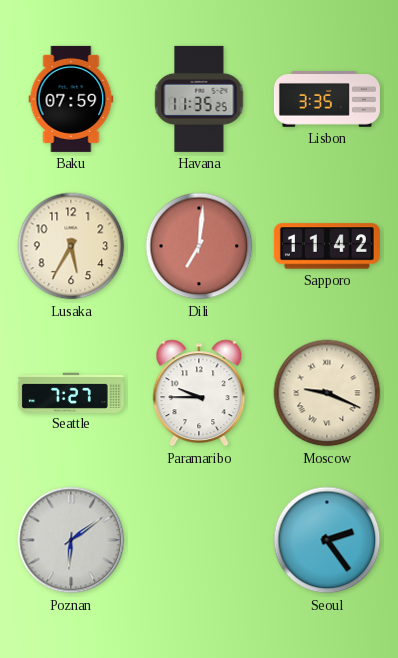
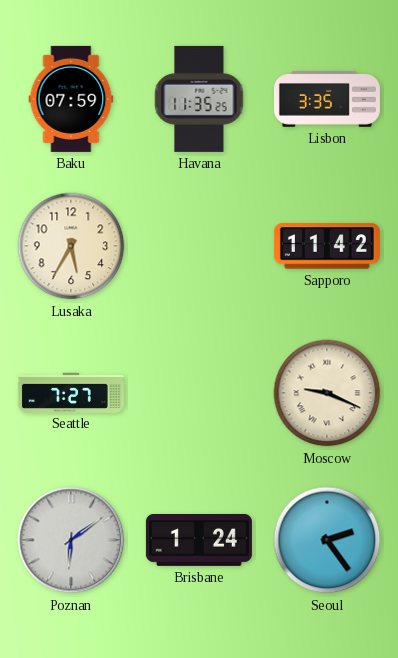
Dili: 7:01 -> none (199, 246)
Paramaribo: 9:45 -> none (199, 393)
Brisbane: none -> 1:24 (199, 540)
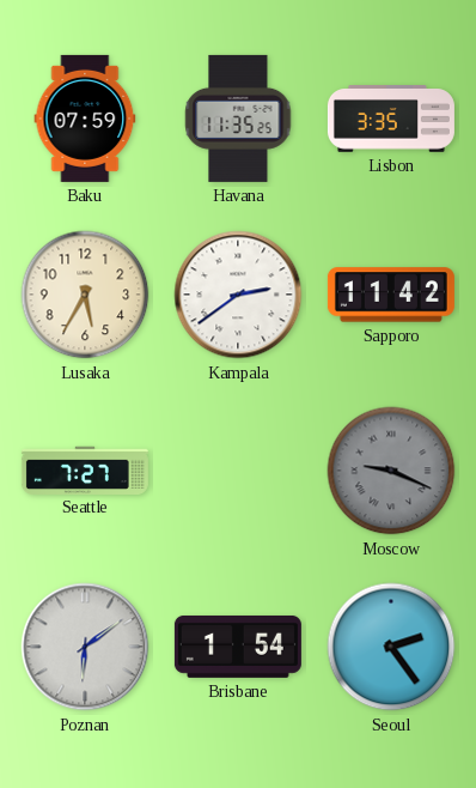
Kampala: none -> 2:39 (238, 295)
Moscow dial: cream -> grey (391, 471)
Brisbane: 1:24 -> 1:54 (238, 647)
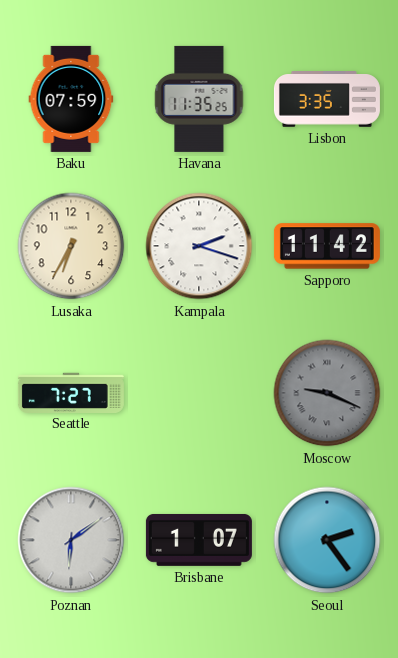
Lusaka: 5:35 -> 6:35 (71, 246)
Kampala: 2:39 -> 2:18 (199, 246)
Brisbane: 1:54 -> 1:07 (199, 540)
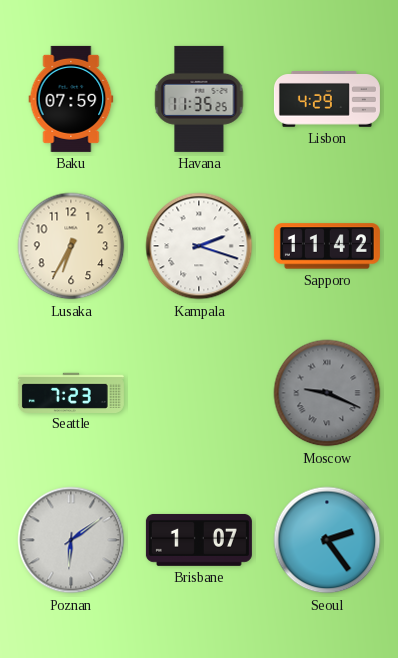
Lisbon: 3:35 -> 4:29 (327, 99)
Seattle: 7:27 -> 7:23 (71, 392)
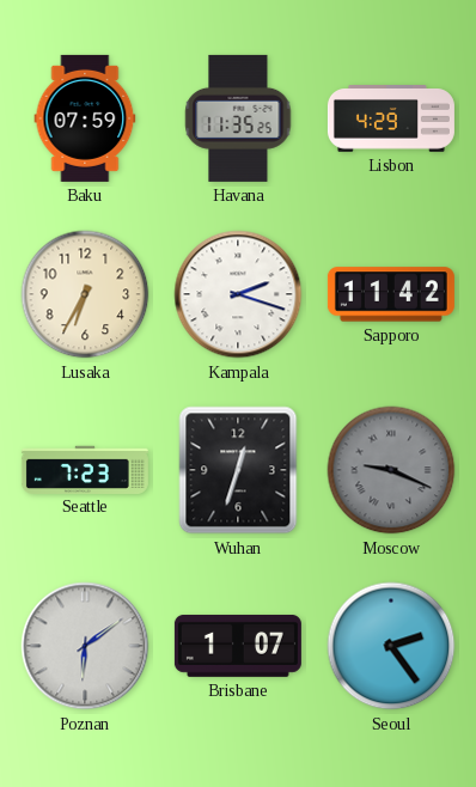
Wuhan: none -> 12:33 (238, 470)
